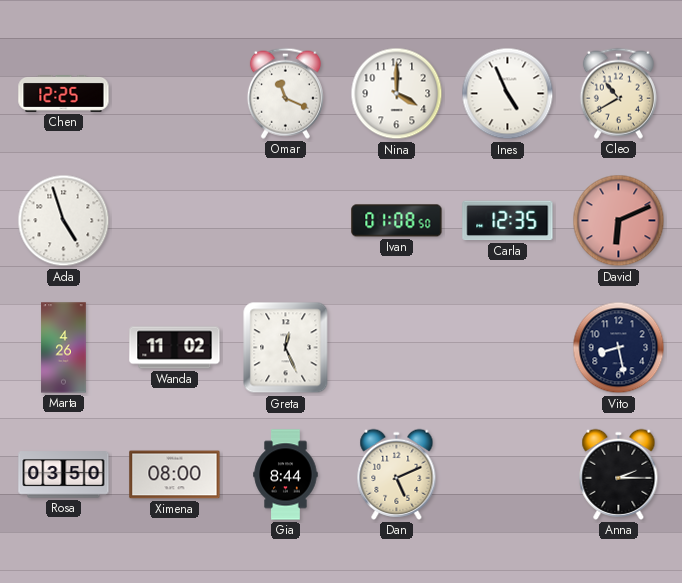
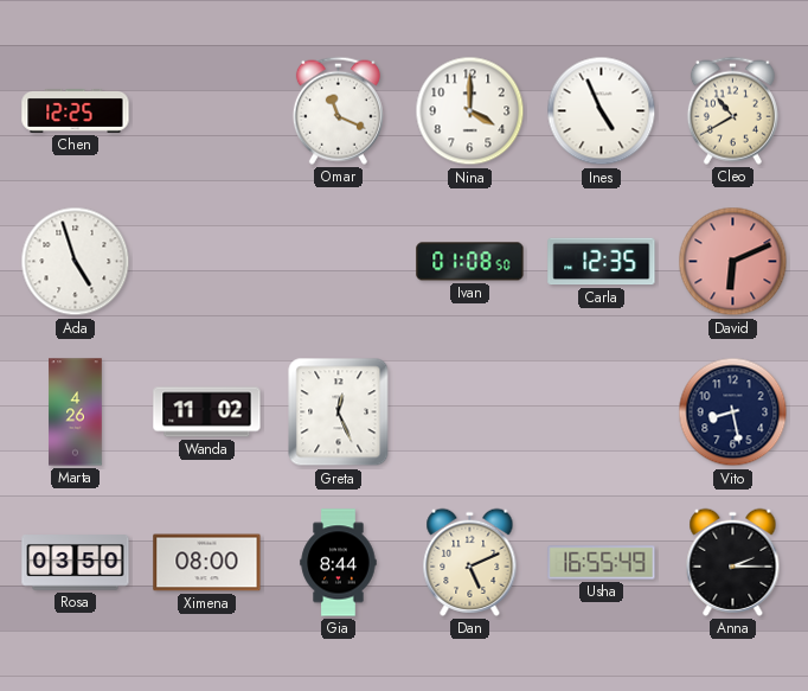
Usha: none -> 16:55 (602, 563)
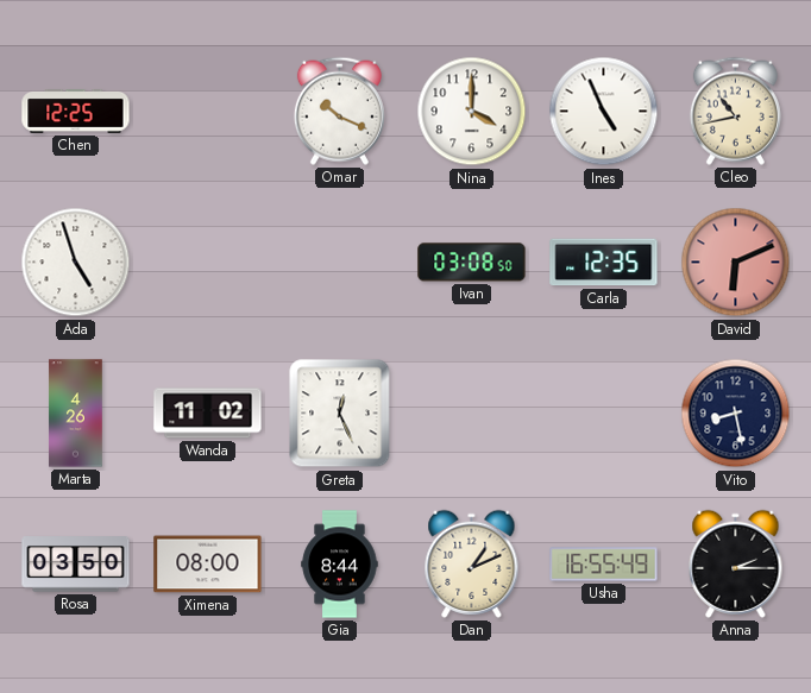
Omar: 11:19 -> 10:19 (339, 111)
Cleo: 10:40 -> 10:43 (735, 111)
Ivan: 01:08 -> 03:08 (472, 263)
Dan: 5:11 -> 1:11 (472, 563)
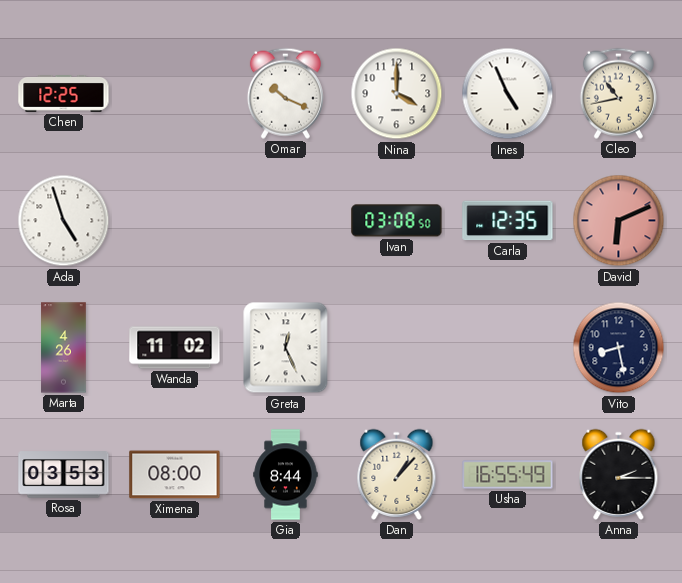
Rosa: 03:50 -> 03:53 (64, 475)
Dan: 1:11 -> 1:07 (397, 474)
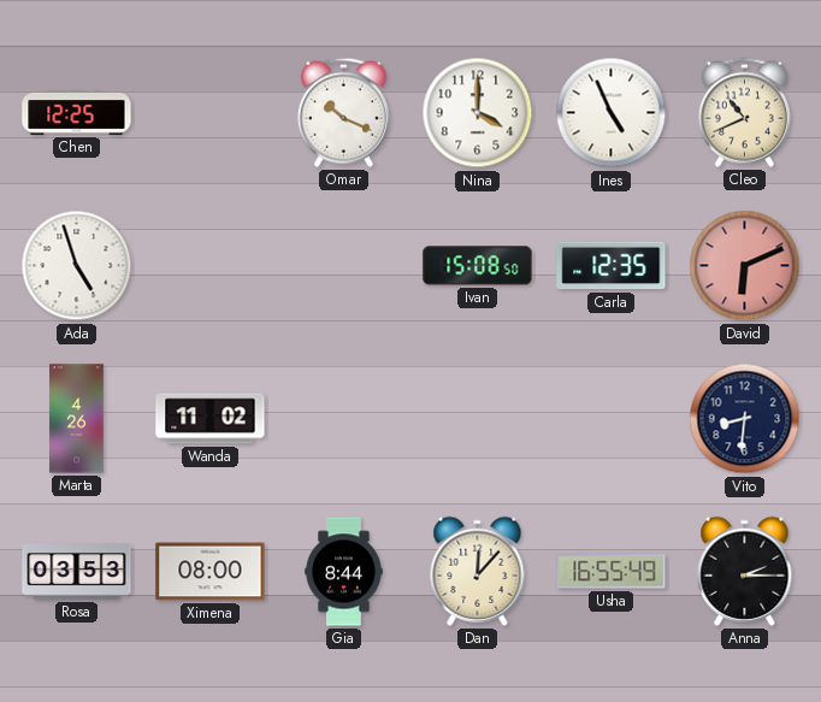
Cleo: 10:43 -> 10:41 (744, 112)
Ivan: 03:08 -> 15:08 (478, 266)
Greta: 12:26 -> none (286, 348)
Vito: 8:28 -> 8:31 (745, 419)
Dan: 1:07 -> 12:07 (478, 571)
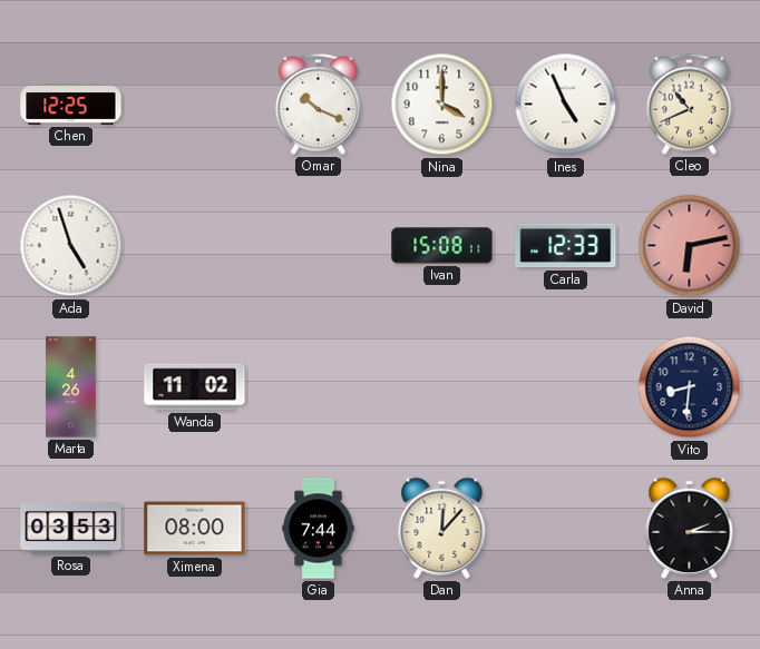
Ivan: 15:08:50 -> 15:08:11 (442, 246)
Carla: 12:35 -> 12:33 (566, 246)
David: 6:11 -> 6:13 (690, 246)
Gia: 8:44 -> 7:44 (319, 529)
Usha: 16:55 -> none (612, 572)
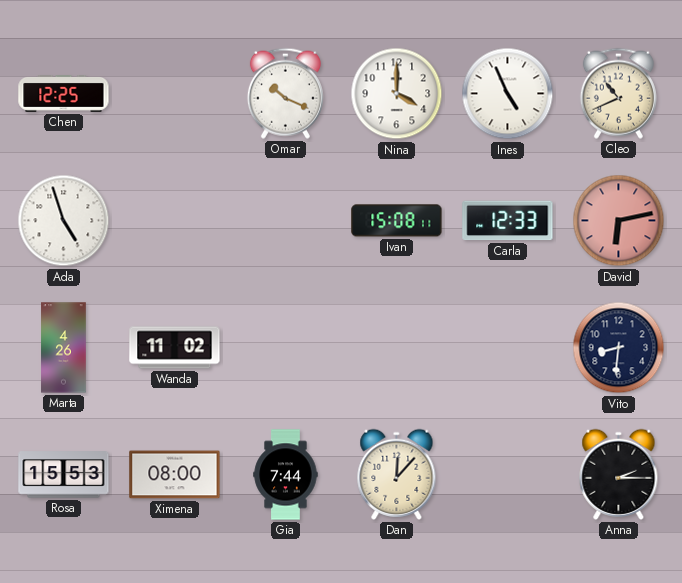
Rosa: 03:53 -> 15:53 (64, 475)
